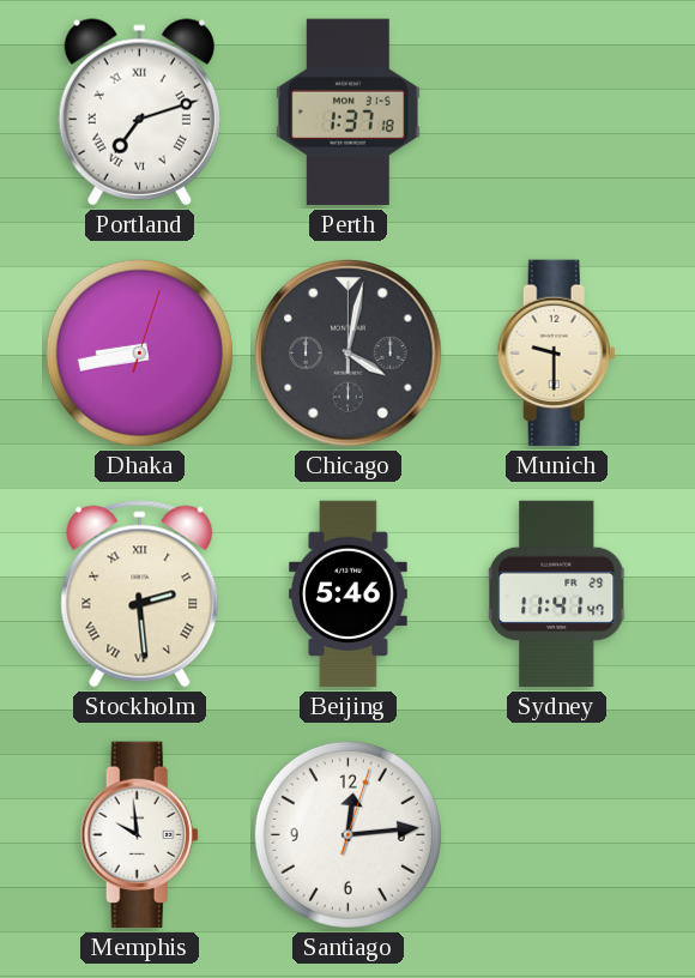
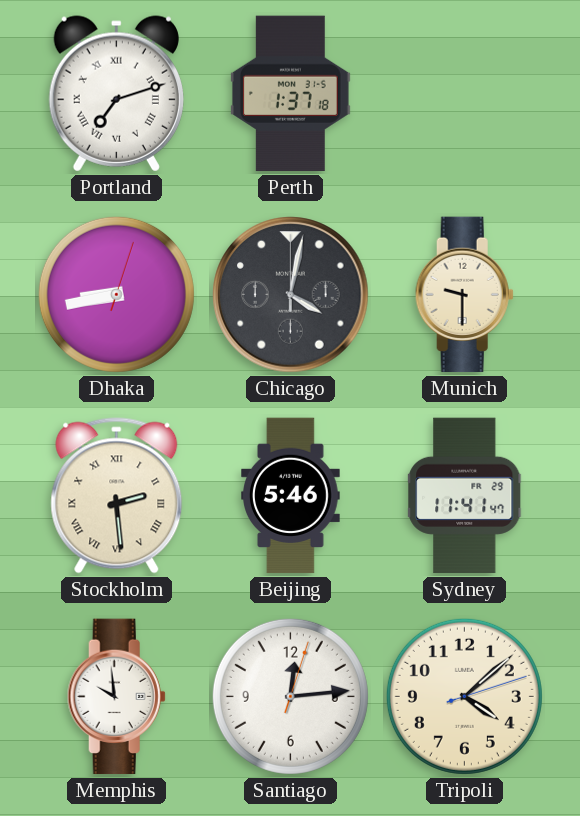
Tripoli: none -> 4:08 (464, 696)
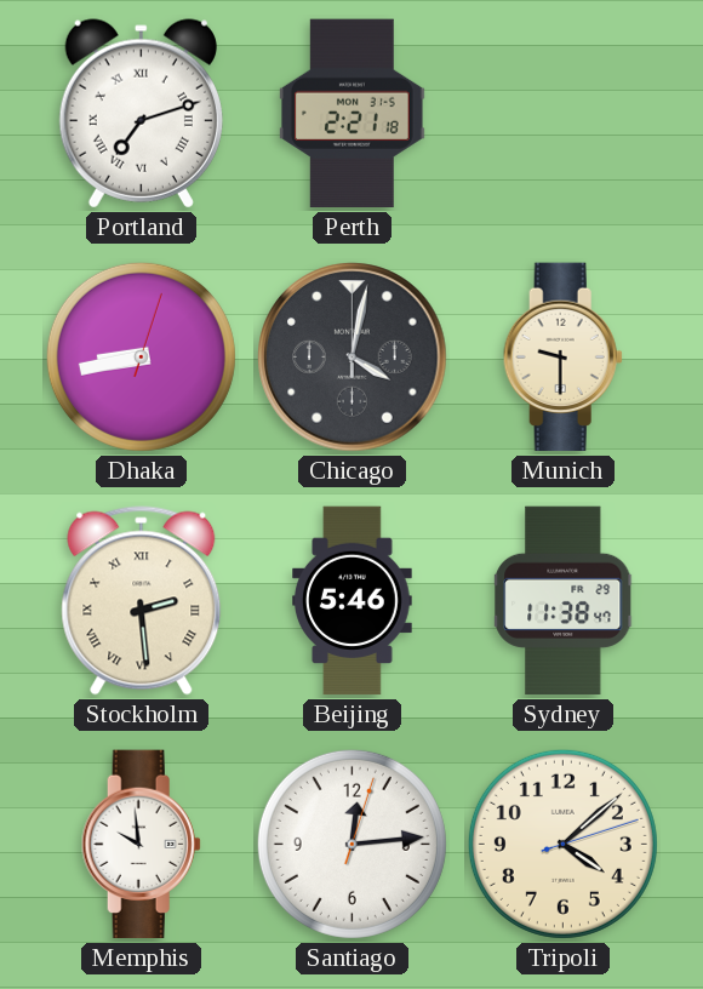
Perth: 1:37 -> 2:21 (351, 114)
Sydney: 11:41 -> 11:38 (564, 601)
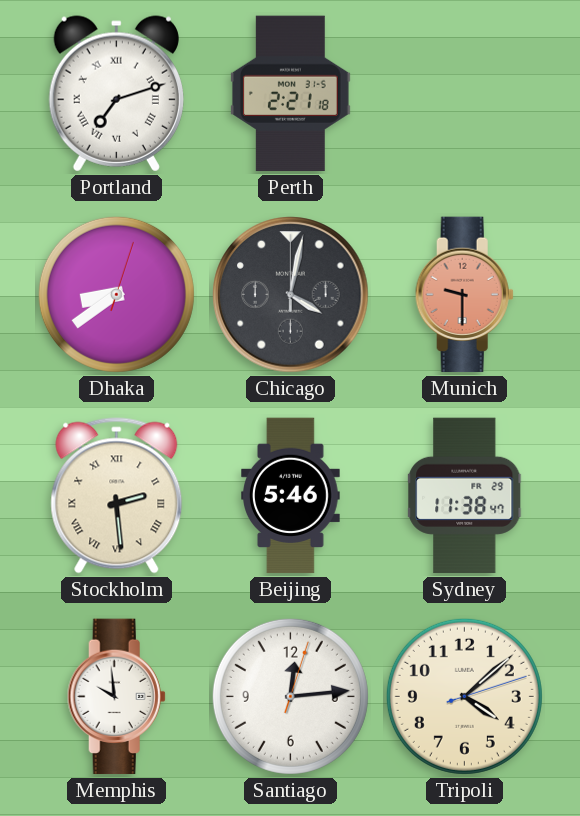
Dhaka: 8:43 -> 8:39 (116, 294)
Munich dial: cream -> salmon (464, 295)
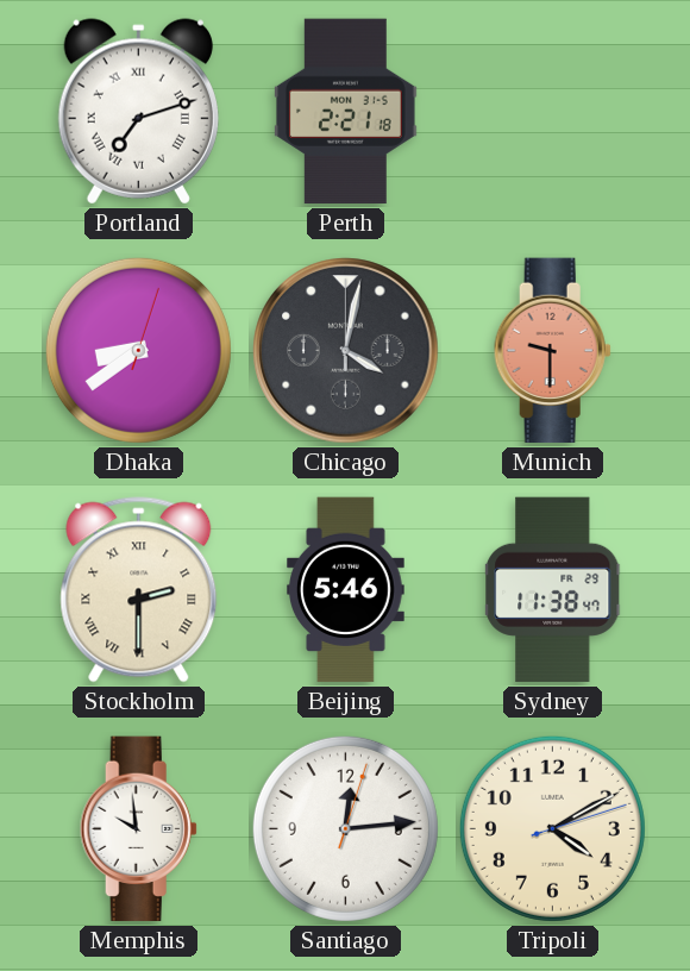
Stockholm: 2:29 -> 2:30 (139, 590)
Tripoli: 4:08 -> 4:10 (552, 828)
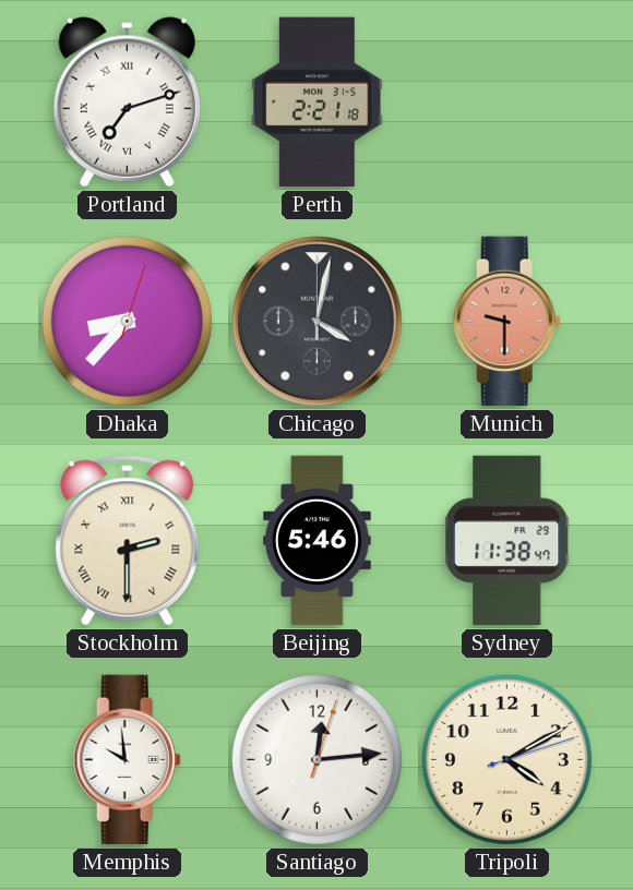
Dhaka: 8:39 -> 8:37 (127, 321)
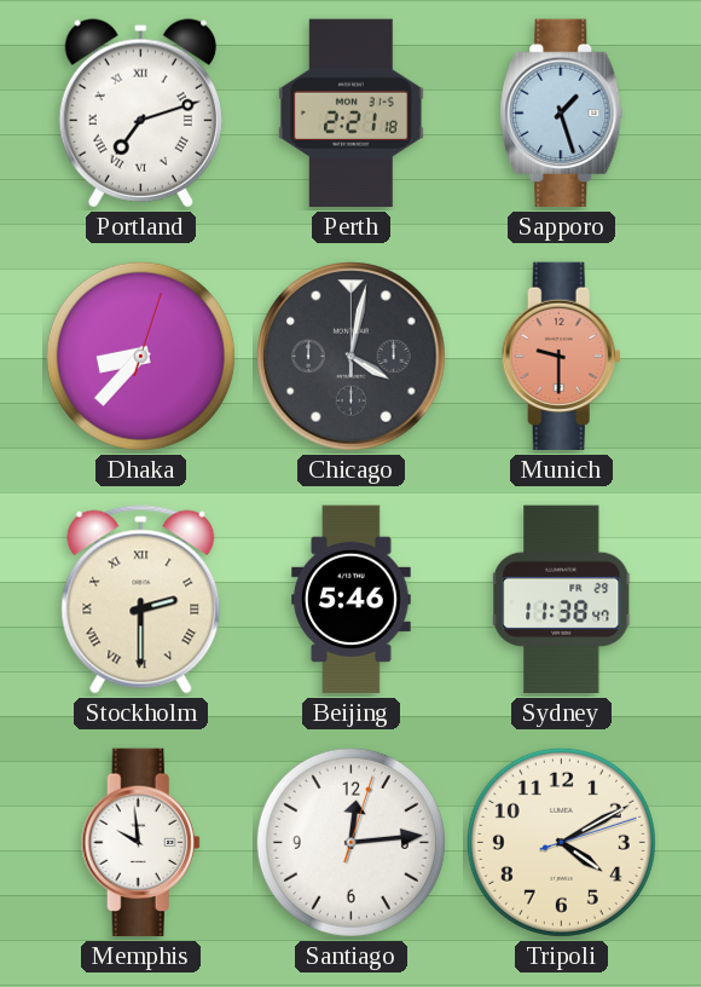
Sapporo: none -> 1:27 (562, 114)
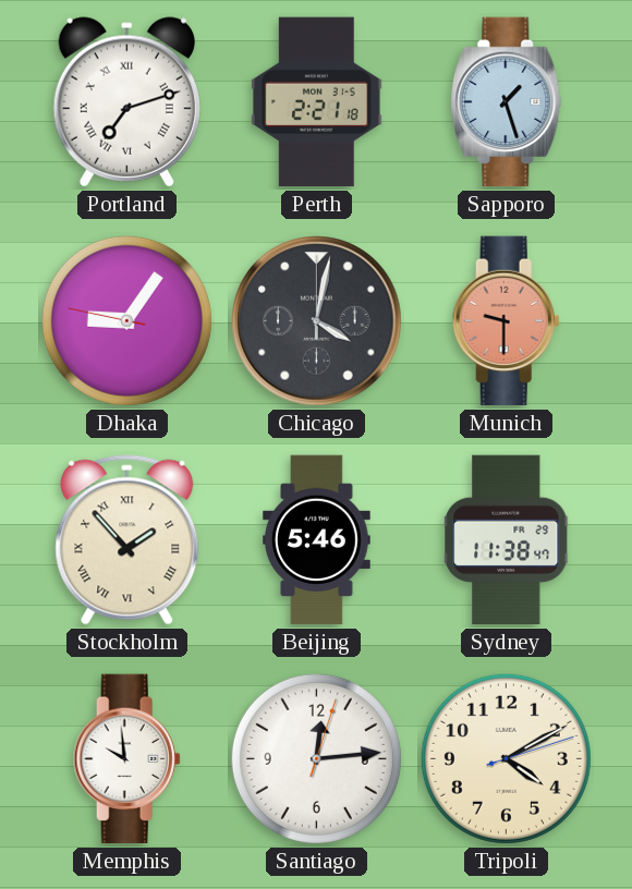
Dhaka: 8:37 -> 9:05 (126, 320)
Stockholm: 2:30 -> 1:53 (127, 540)
